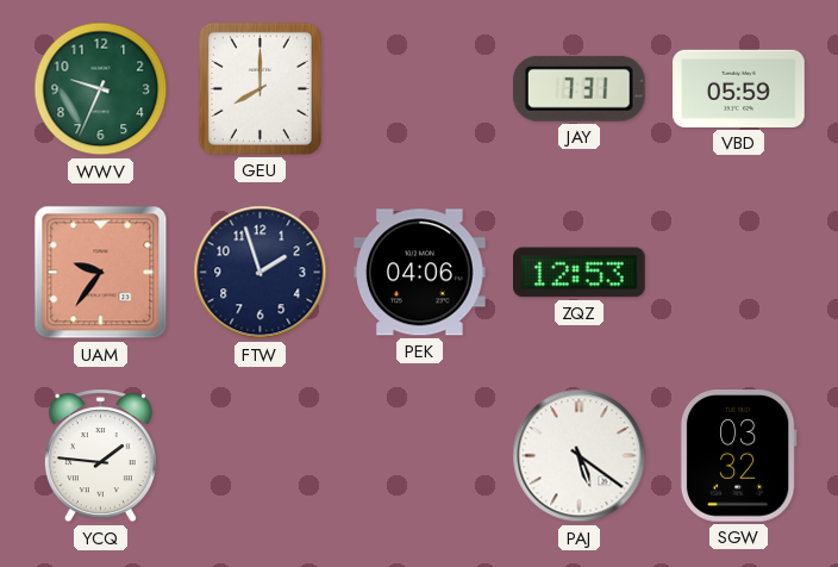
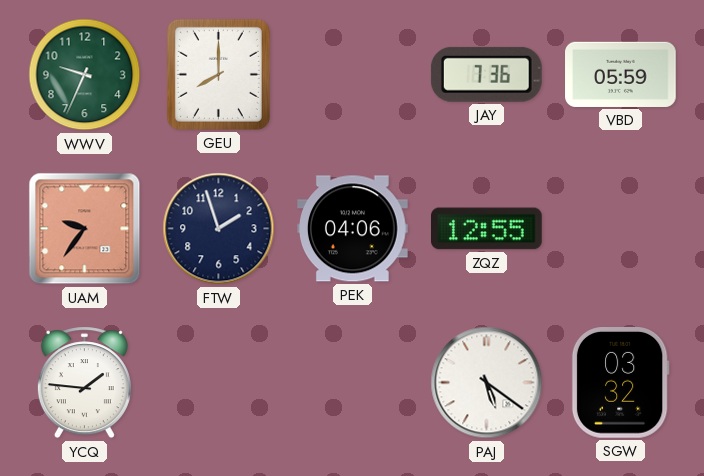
JAY: 7:31 -> 7:36 (486, 74)
ZQZ: 12:53 -> 12:55 (487, 229)
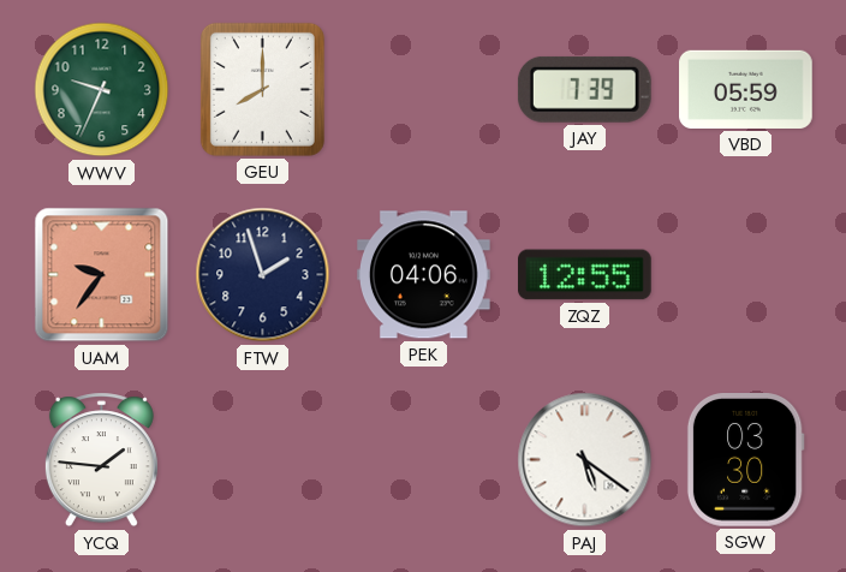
JAY: 7:36 -> 7:39 (584, 89)
SGW: 03:32 -> 03:30 (745, 460)
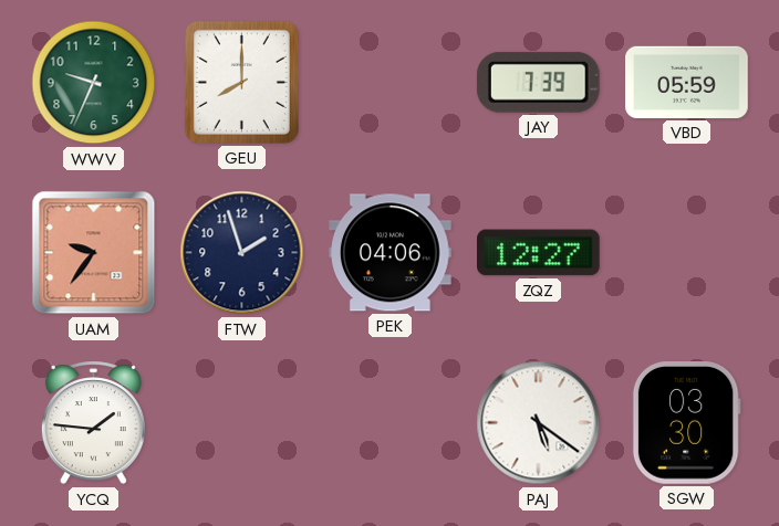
ZQZ: 12:55 -> 12:27 (539, 253)
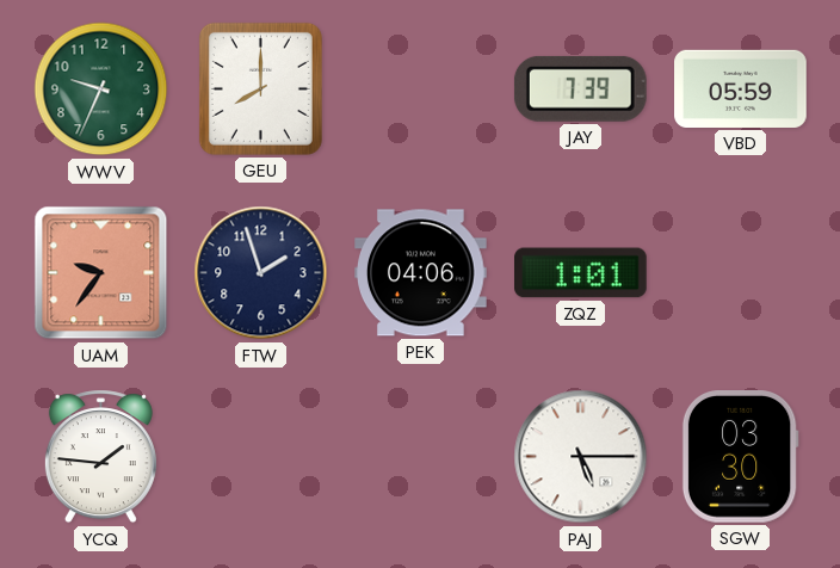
ZQZ: 12:27 -> 1:01 (581, 273)
PAJ: 5:21 -> 5:15 (581, 457)
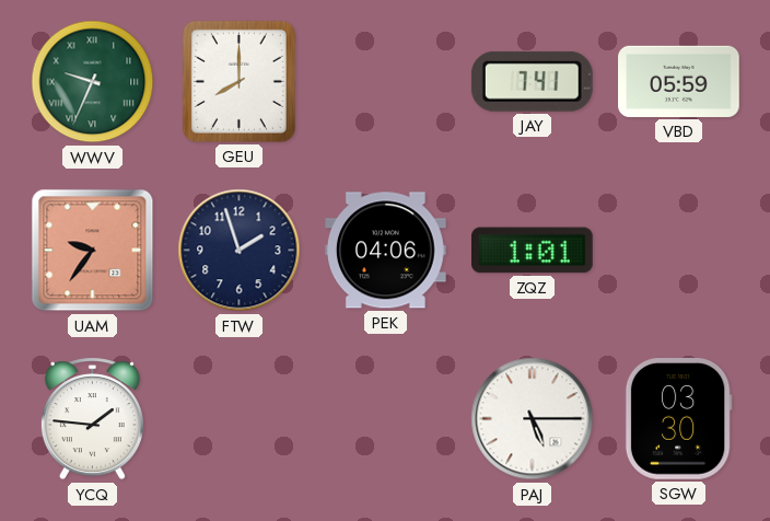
WWV numerals: Arabic -> Roman (93, 82)
JAY: 7:39 -> 7:41 (532, 81)
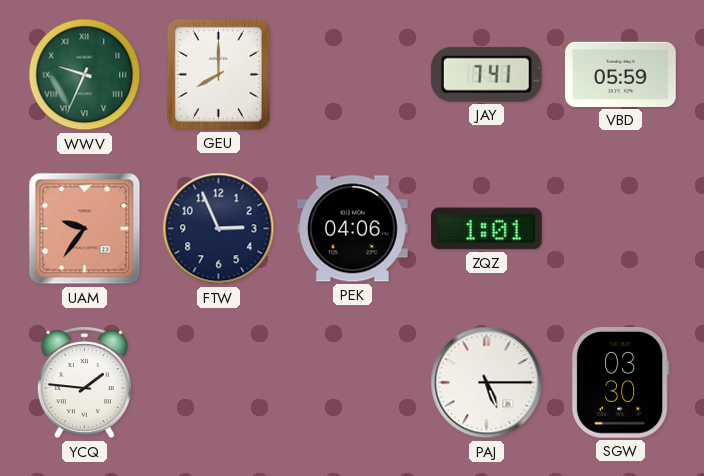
FTW: 1:57 -> 2:56 (219, 229)
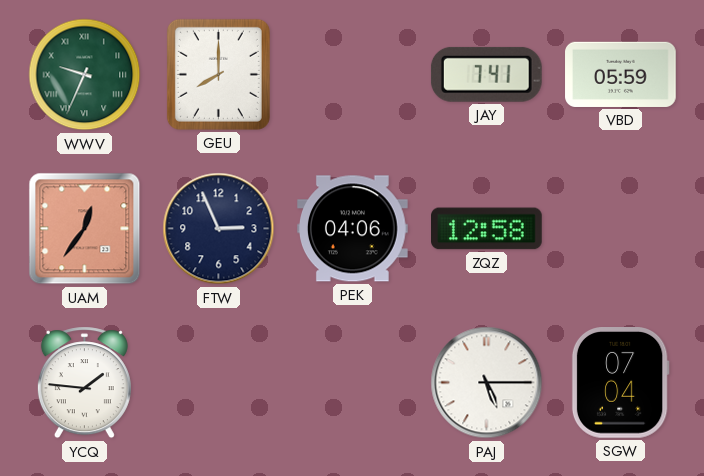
UAM: 9:36 -> 12:36 (85, 229)
ZQZ: 1:01 -> 12:58 (487, 229)
SGW: 03:30 -> 07:04 (620, 383)
